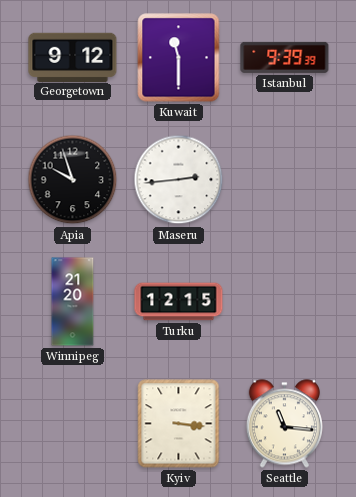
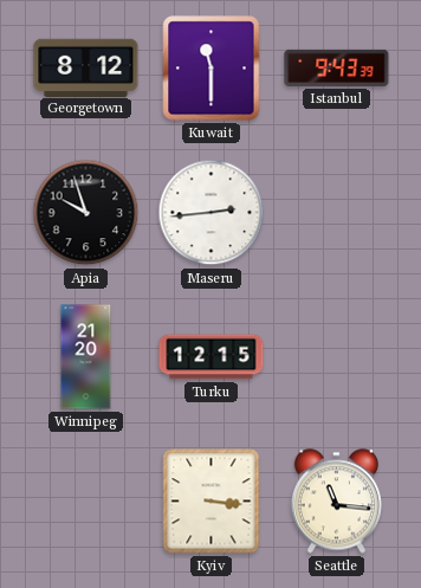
Georgetown: 9:12 -> 8:12 (86, 67)
Istanbul: 9:39 -> 9:43 (337, 67)
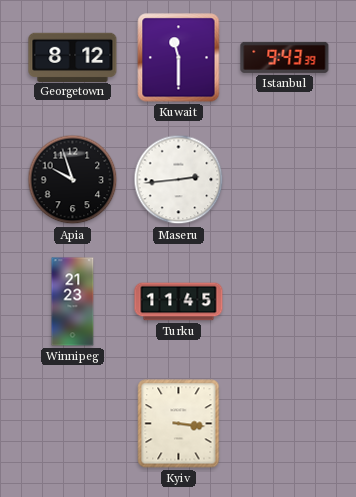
Winnipeg: 21:20 -> 21:23 (73, 302)
Turku: 12:15 -> 11:45 (179, 302)
Seattle: 11:16 -> none (336, 502)
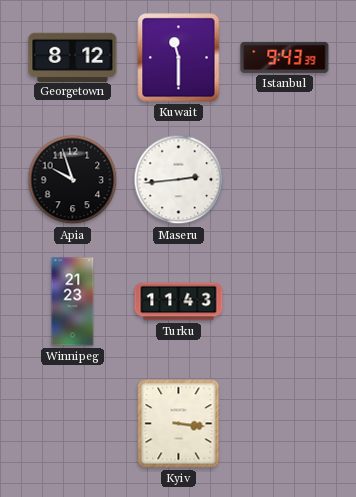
Turku: 11:45 -> 11:43 (179, 302)
